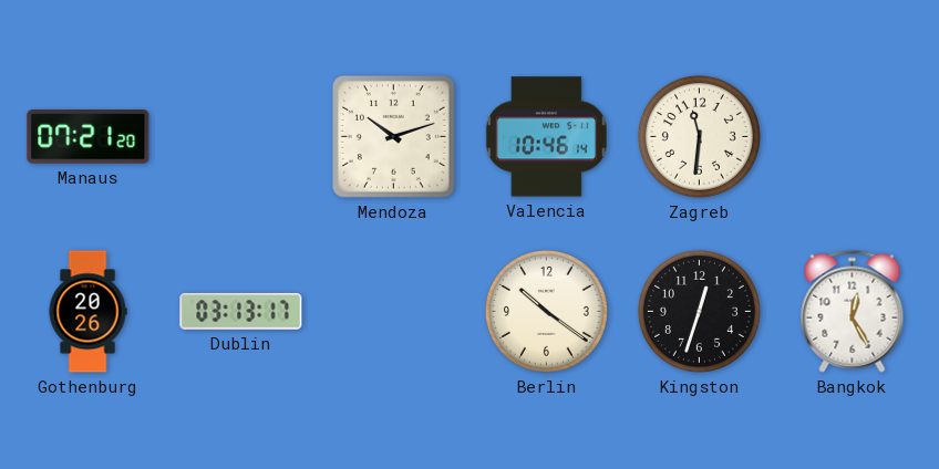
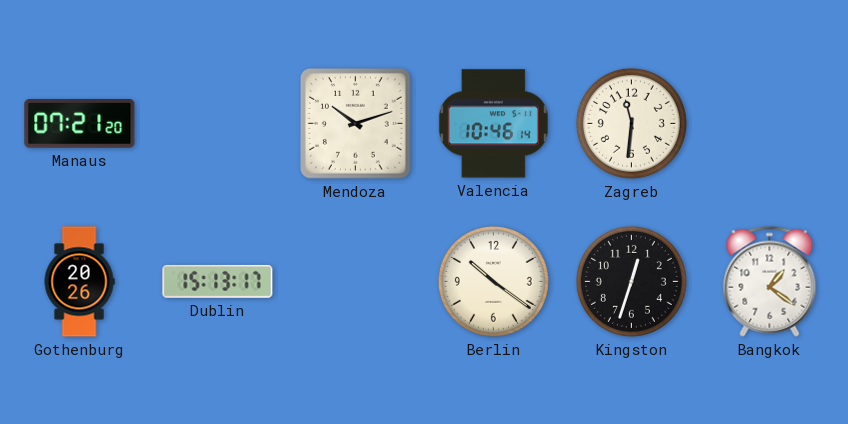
Dublin: 03:13 -> 15:13 (218, 281)
Bangkok: 12:25 -> 1:21 (770, 281)
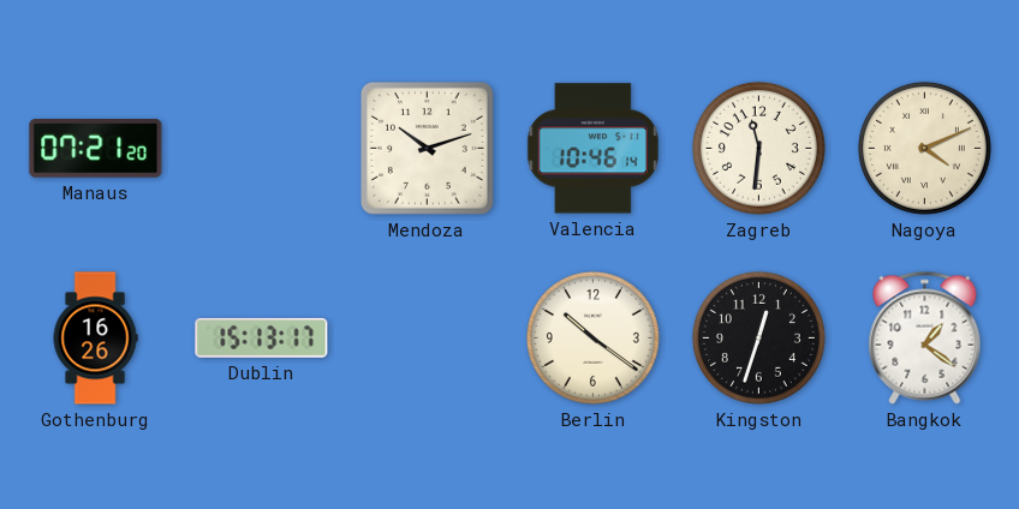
Nagoya: none -> 4:11 (924, 148)
Gothenburg: 20:26 -> 16:26 (95, 339)
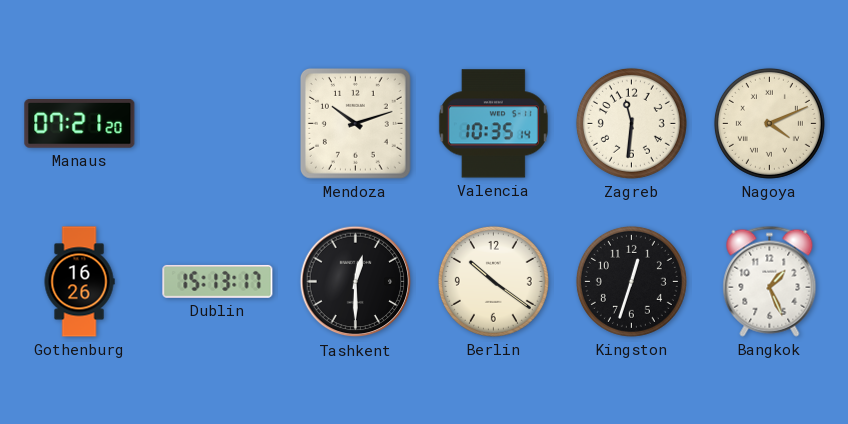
Valencia: 10:46 -> 10:35 (493, 124)
Tashkent: none -> 12:30 (356, 282)
Bangkok: 1:21 -> 1:26 (770, 281)
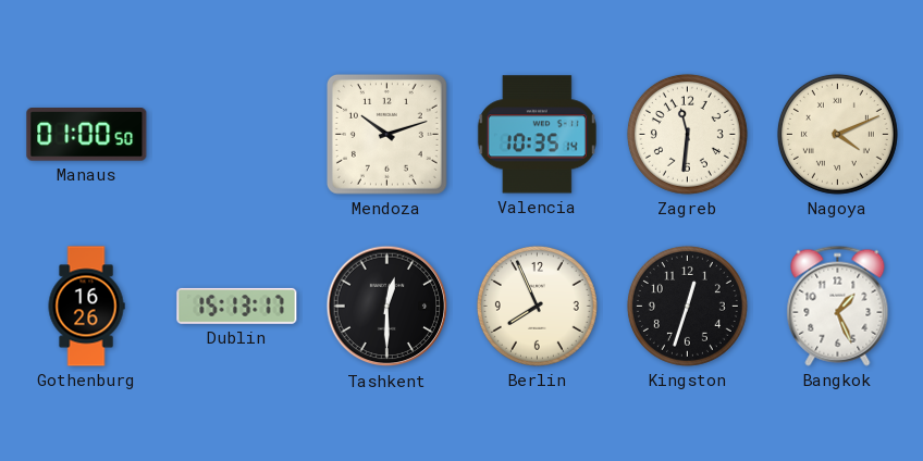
Manaus: 07:21 -> 01:00 (87, 135)
Berlin: 10:21 -> 7:56 (537, 306)
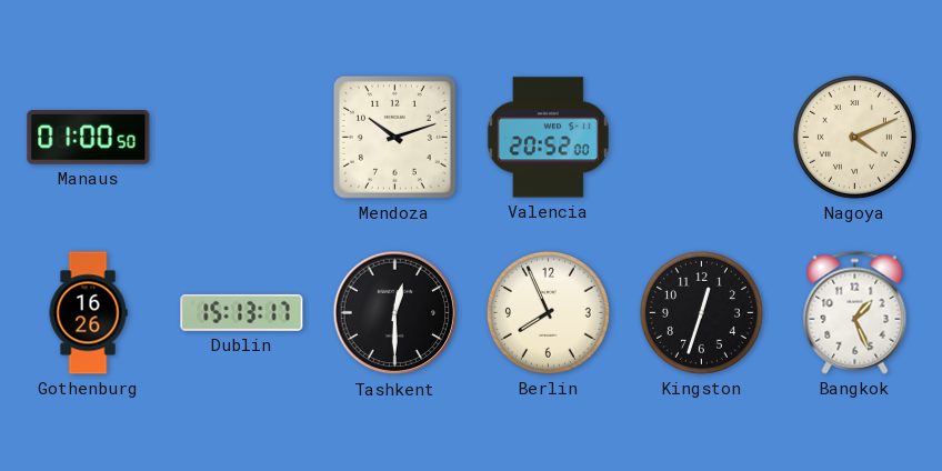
Valencia: 10:35 -> 20:52 (548, 138)
Zagreb: 11:31 -> none (687, 134)
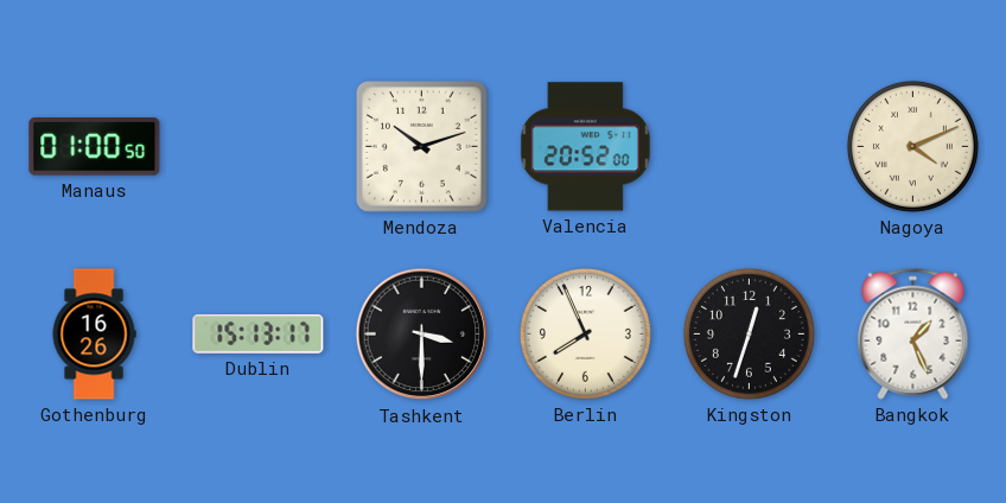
Tashkent: 12:30 -> 3:30 (422, 335)
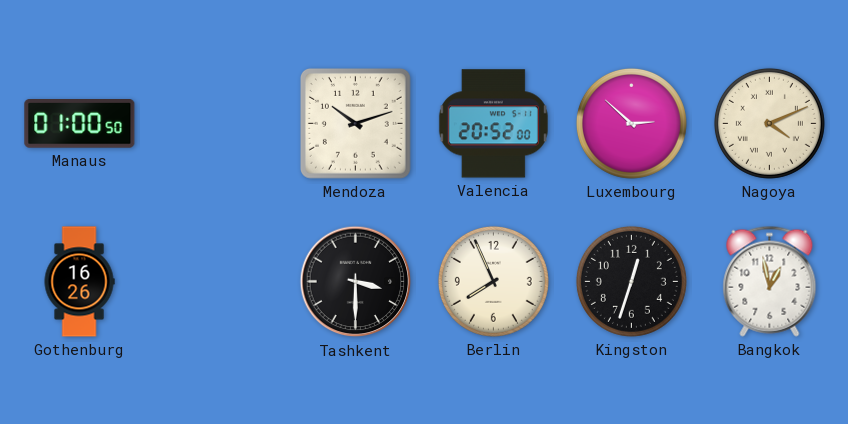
Luxembourg: none -> 2:52 (631, 123)
Dublin: 15:13 -> none (259, 333)
Bangkok: 1:26 -> 12:58 (770, 281)
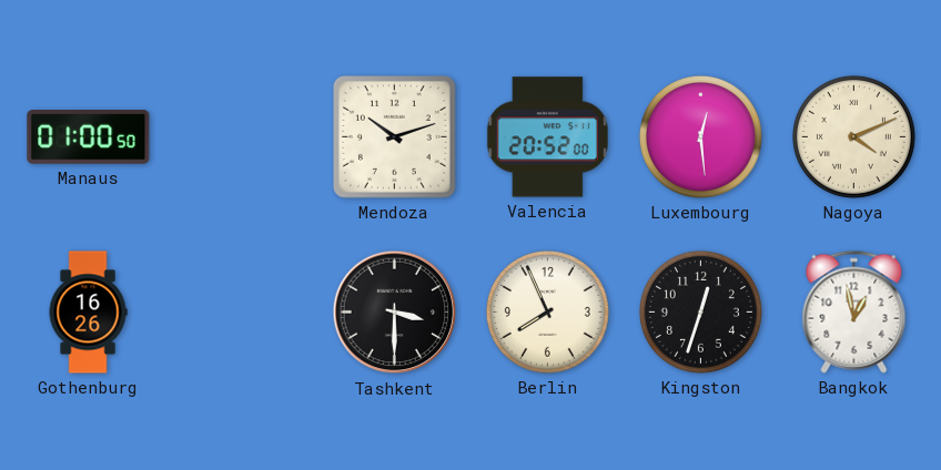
Luxembourg: 2:52 -> 12:29 (700, 136)
